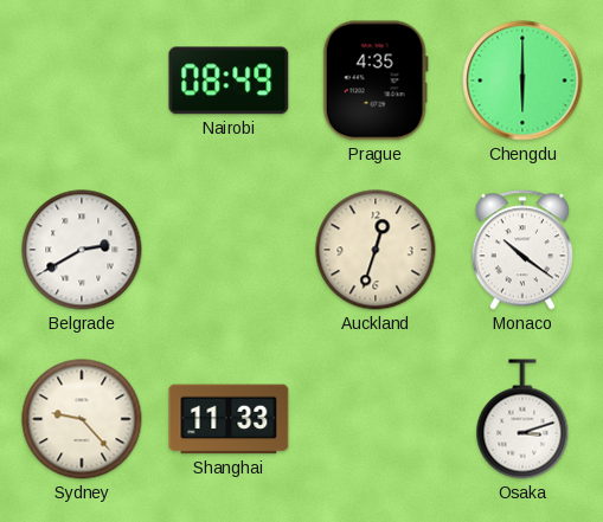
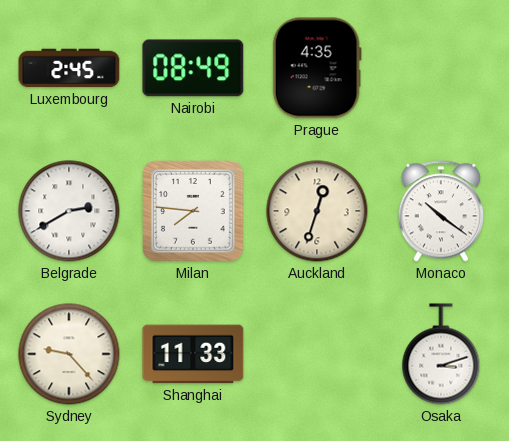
Luxembourg: none -> 2:45 (69, 68)
Chengdu: 6:00 -> none (522, 80)
Milan: none -> 7:46 (193, 211)
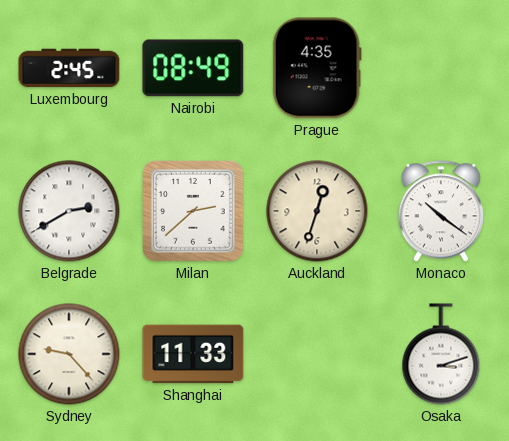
Milan: 7:46 -> 2:38 (193, 211)
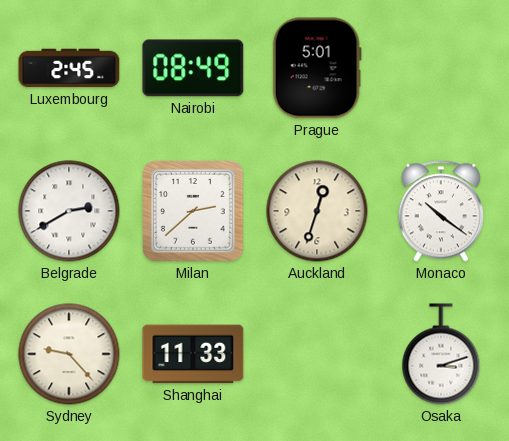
Prague: 4:35 -> 5:01 (317, 68)
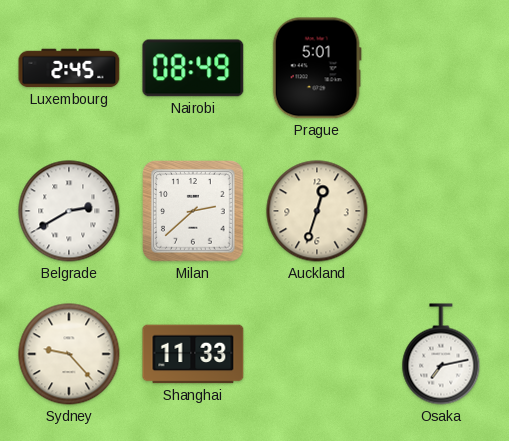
Monaco: 10:21 -> none (440, 211)
Osaka: 3:12 -> 7:13 (441, 354)
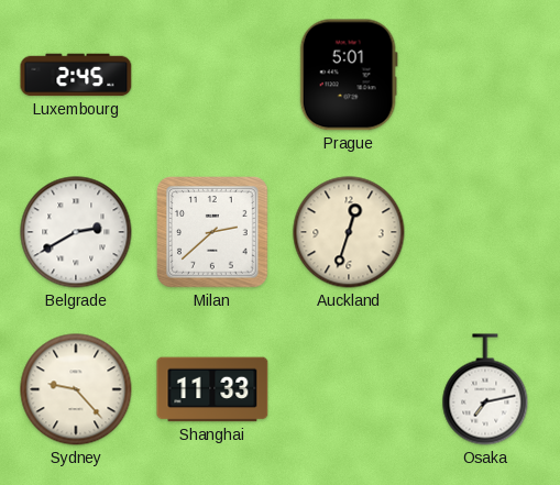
Nairobi: 08:49 -> none (193, 68)
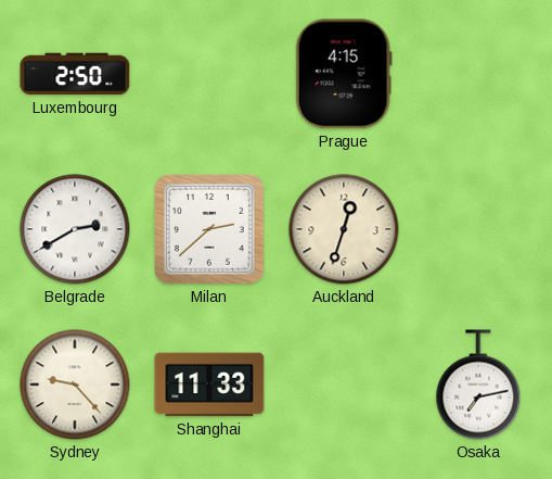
Luxembourg: 2:45 -> 2:50 (75, 74)
Prague: 5:01 -> 4:15 (344, 74)
